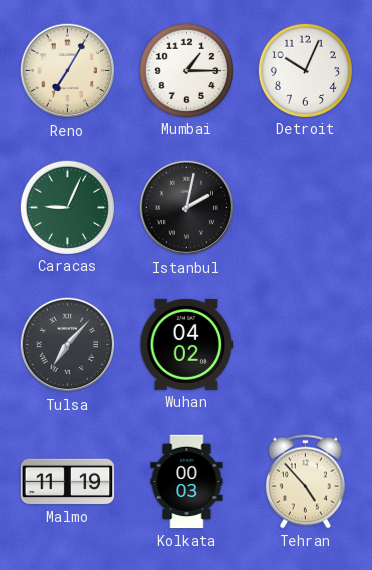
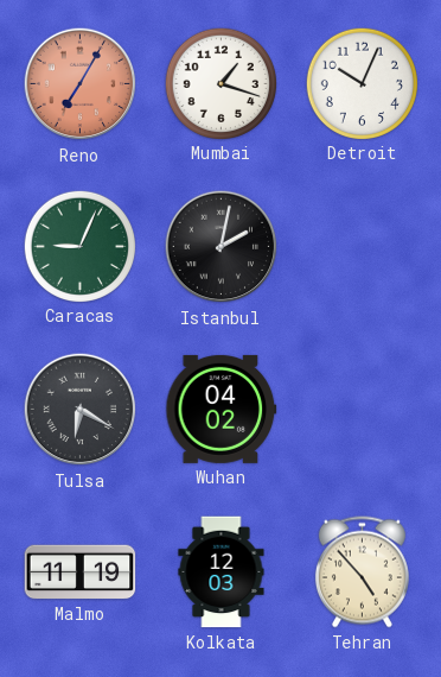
Reno dial: cream -> salmon (81, 84)
Mumbai: 1:15 -> 1:18 (220, 83)
Tulsa: 7:07 -> 6:20 (81, 410)
Kolkata: 00:03 -> 12:03 (222, 572)
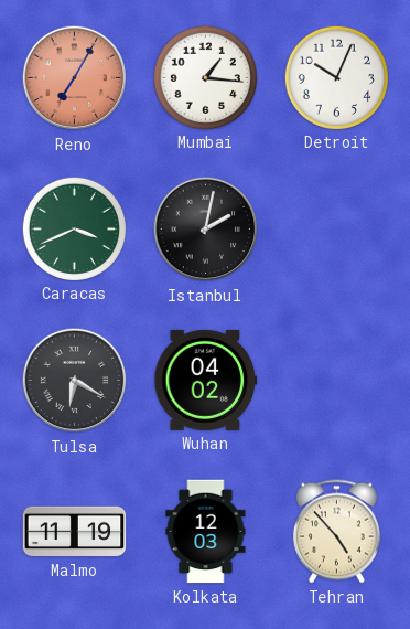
Mumbai: 1:18 -> 1:16 (205, 77)
Caracas: 9:04 -> 3:41 (74, 228)
